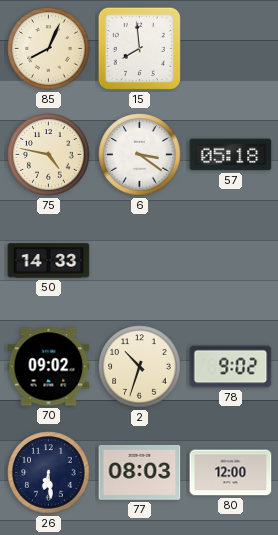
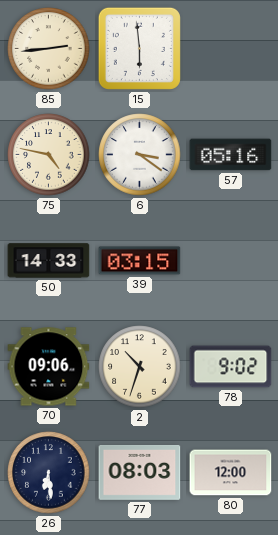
85: 8:04 -> 2:44 (49, 49)
15: 7:59 -> 5:59 (139, 48)
57: 05:18 -> 05:16 (231, 155)
39: none -> 03:15 (140, 261)
70: 09:02 -> 09:06 (49, 367)
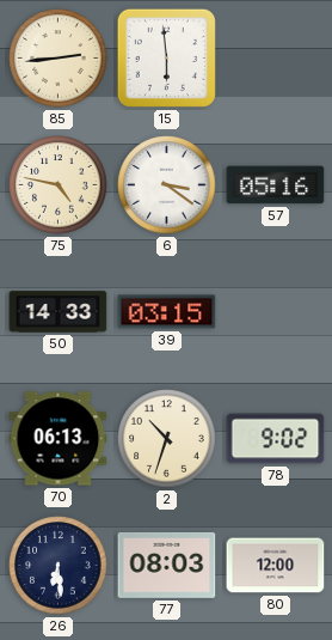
70: 09:06 -> 06:13 (59, 439)
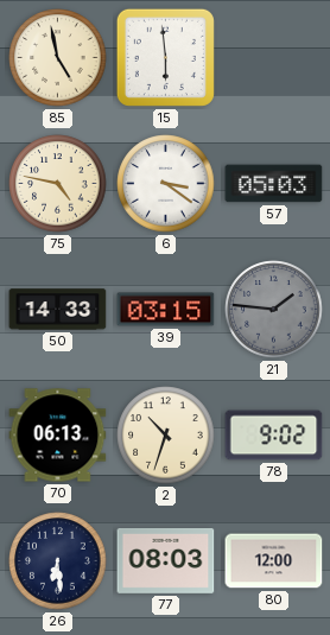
85: 2:44 -> 4:58 (58, 58)
57: 05:16 -> 05:03 (274, 184)
21: none -> 1:46 (274, 310)
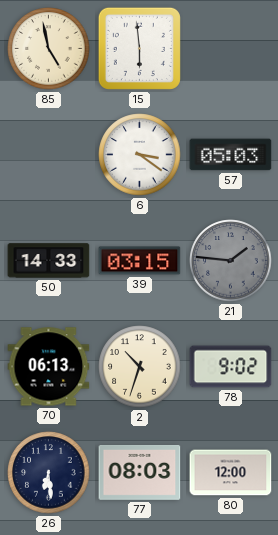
75: 4:47 -> none (58, 184)
